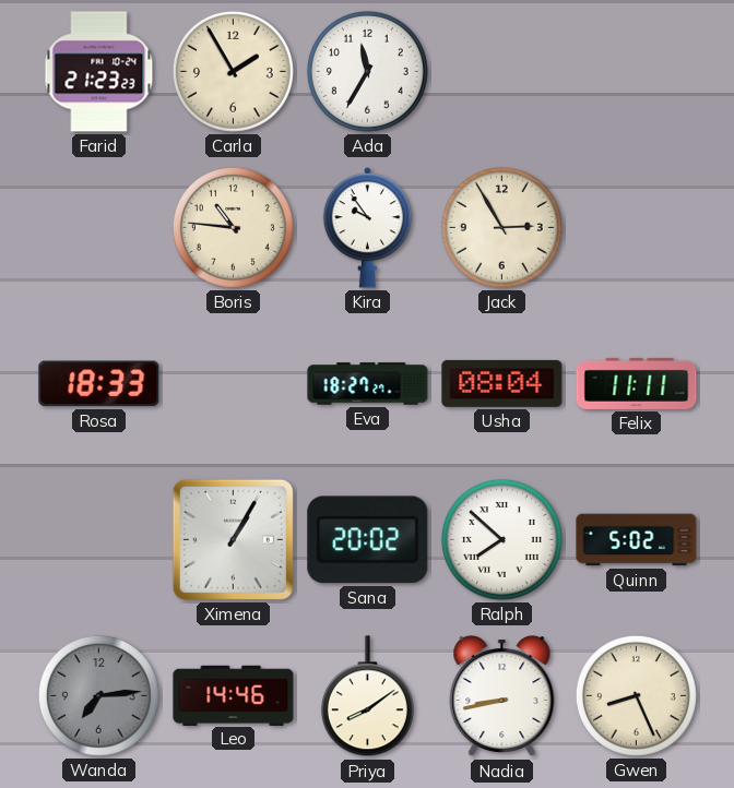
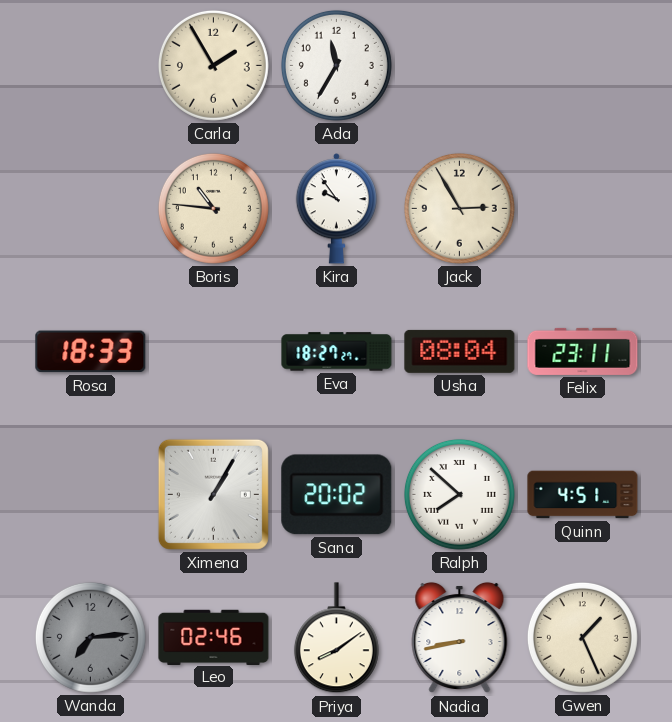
Farid: 21:23 -> none (99, 72)
Felix: 11:11 -> 23:11 (583, 351)
Quinn: 5:02 -> 4:51 (583, 495)
Leo: 14:46 -> 02:46 (214, 637)
Gwen: 8:26 -> 1:26 (582, 637)
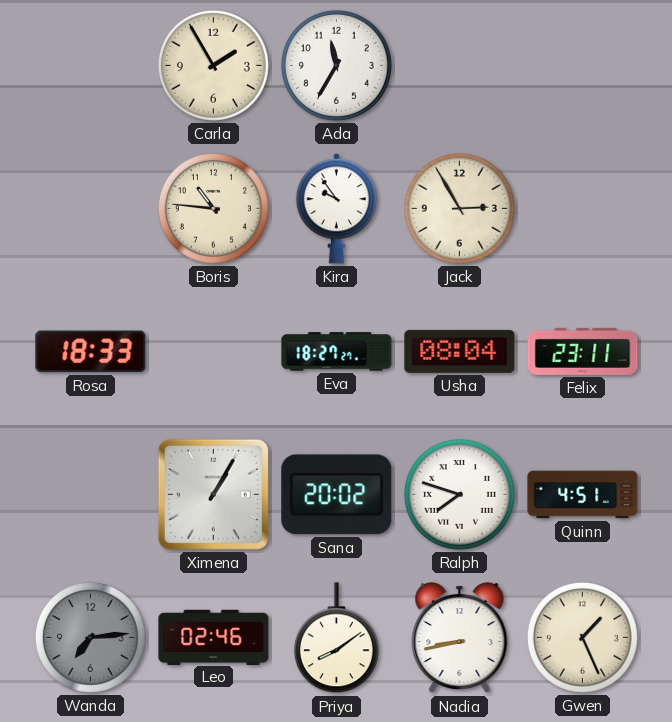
Ralph: 7:52 -> 7:48 (459, 494)
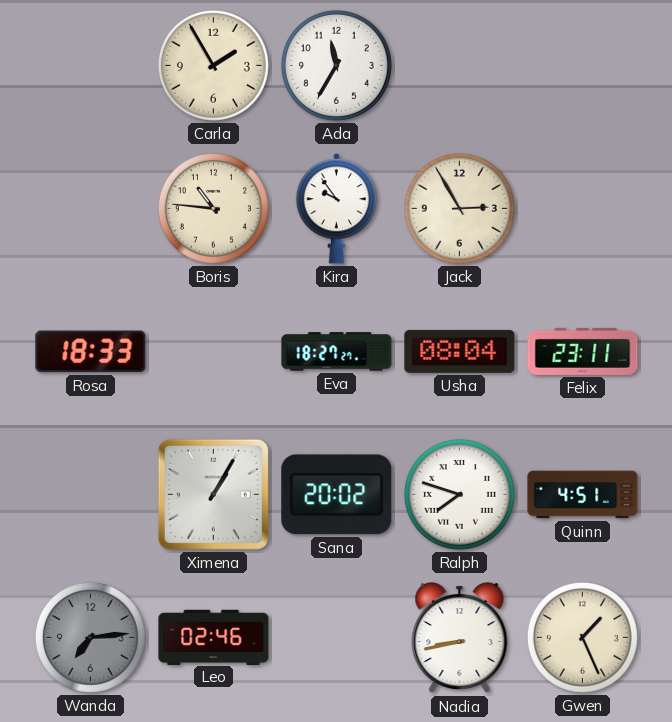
Priya: 8:09 -> none (336, 638)
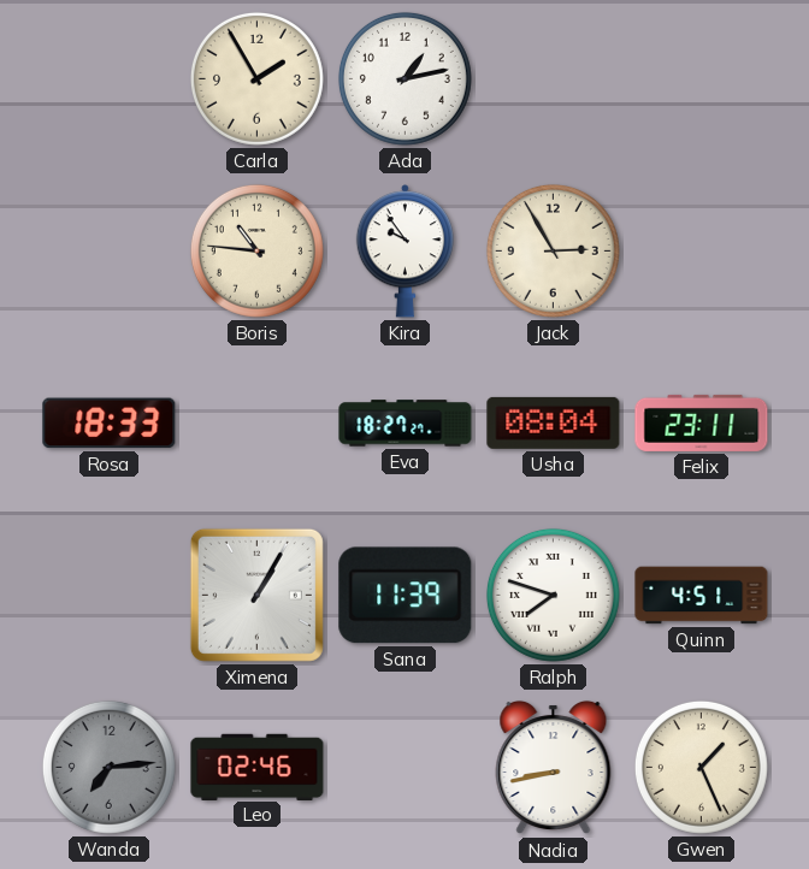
Ada: 11:35 -> 1:13 (404, 78)
Sana: 20:02 -> 11:39 (406, 596)
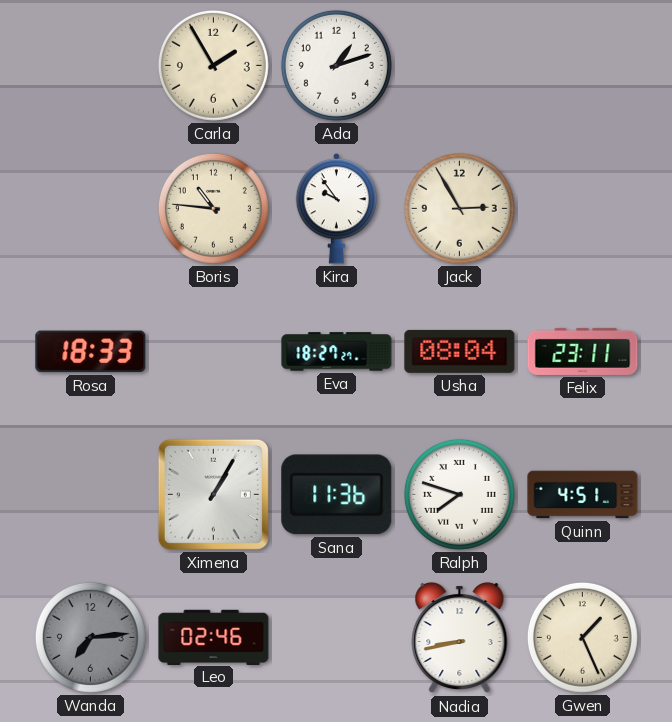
Ada: 1:13 -> 1:12 (336, 65)
Sana: 11:39 -> 11:36 (337, 495)
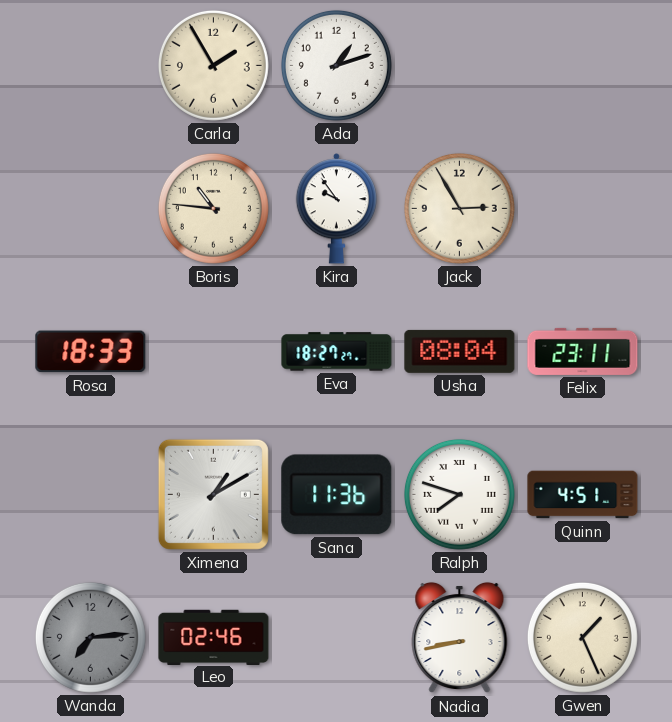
Ximena: 1:05 -> 1:10 (213, 494)
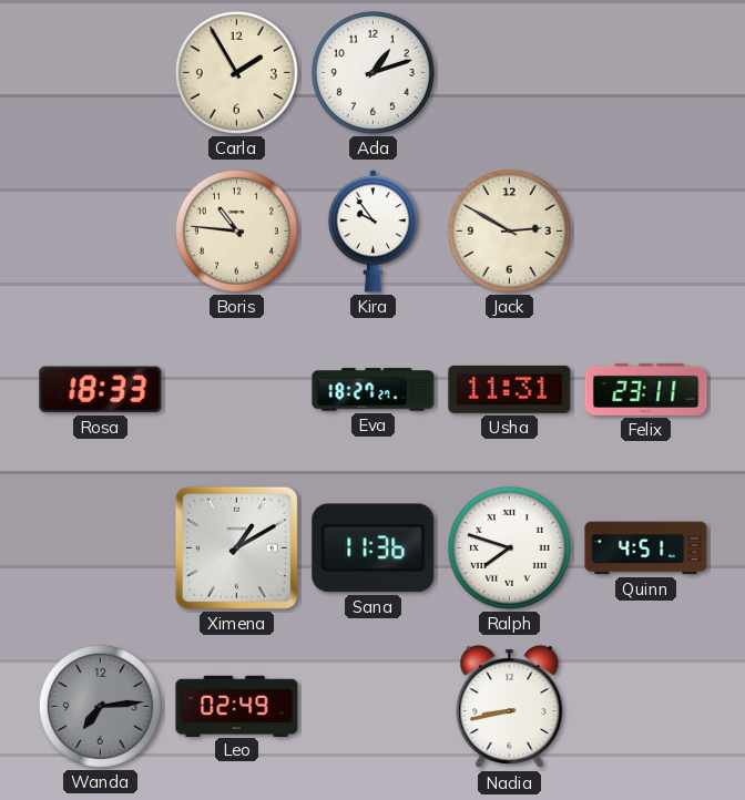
Jack: 2:55 -> 2:50 (509, 230)
Usha: 08:04 -> 11:31 (510, 389)
Leo: 02:46 -> 02:49 (237, 706)
Gwen: 1:26 -> none (582, 637)
